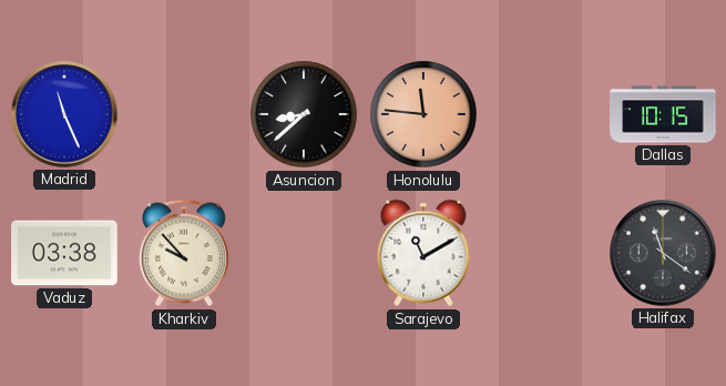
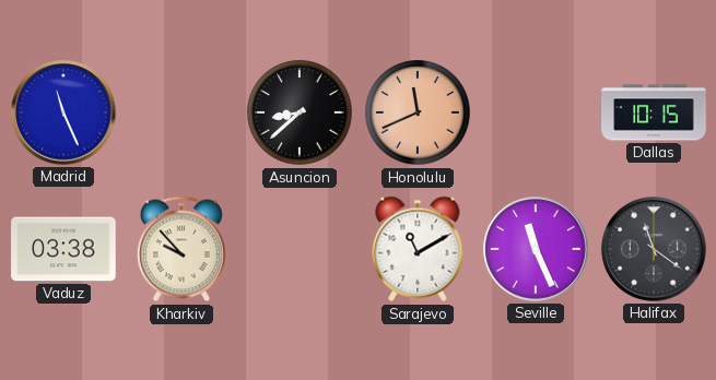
Honolulu: 11:46 -> 11:41 (418, 112)
Seville: none -> 11:26 (536, 249)
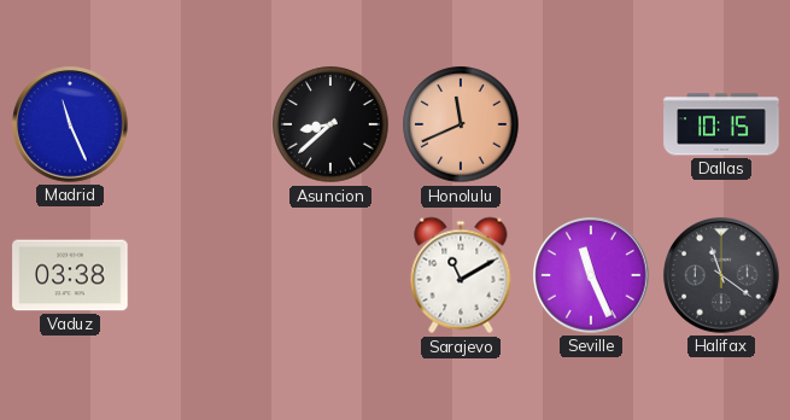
Kharkiv: 9:53 -> none (181, 249)
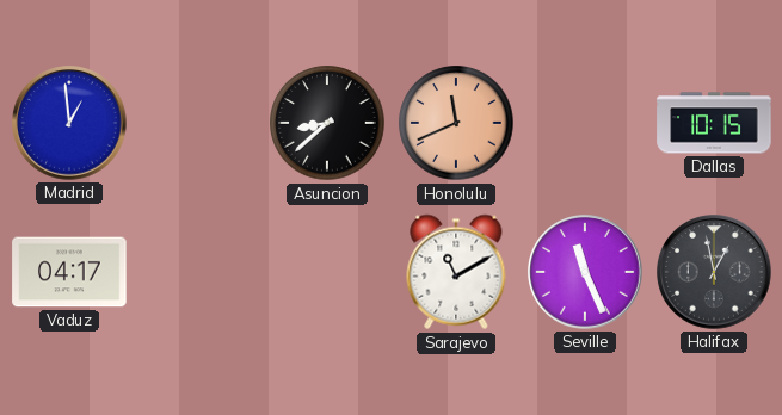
Madrid: 11:26 -> 12:59 (69, 123)
Vaduz: 03:38 -> 04:17 (69, 272)
Halifax: 11:21 -> 12:58 (714, 272)
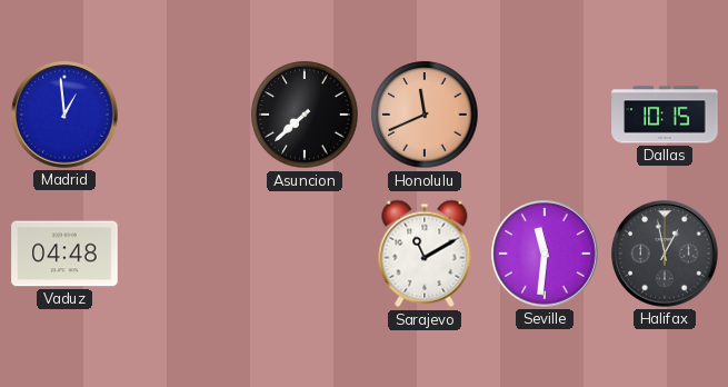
Asuncion: 8:38 -> 7:38 (305, 115)
Vaduz: 04:17 -> 04:48 (64, 254)
Seville: 11:26 -> 11:31 (545, 254)
